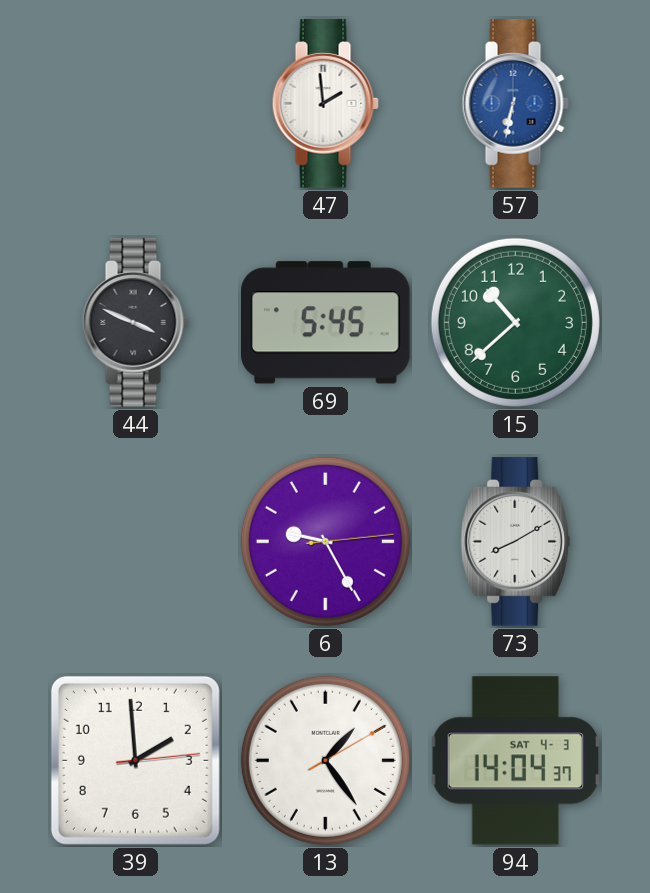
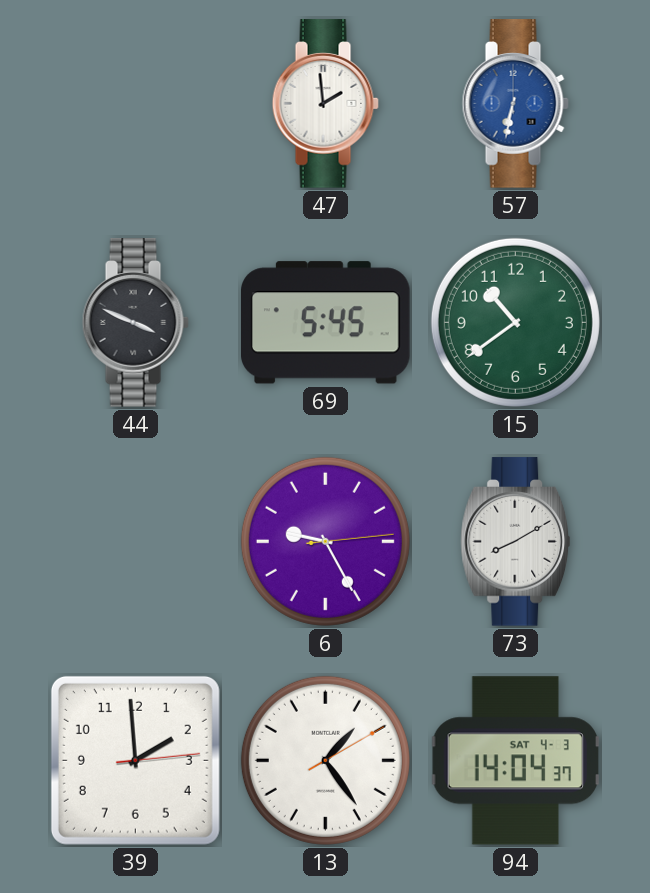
15: 10:38 -> 10:39 (515, 322)
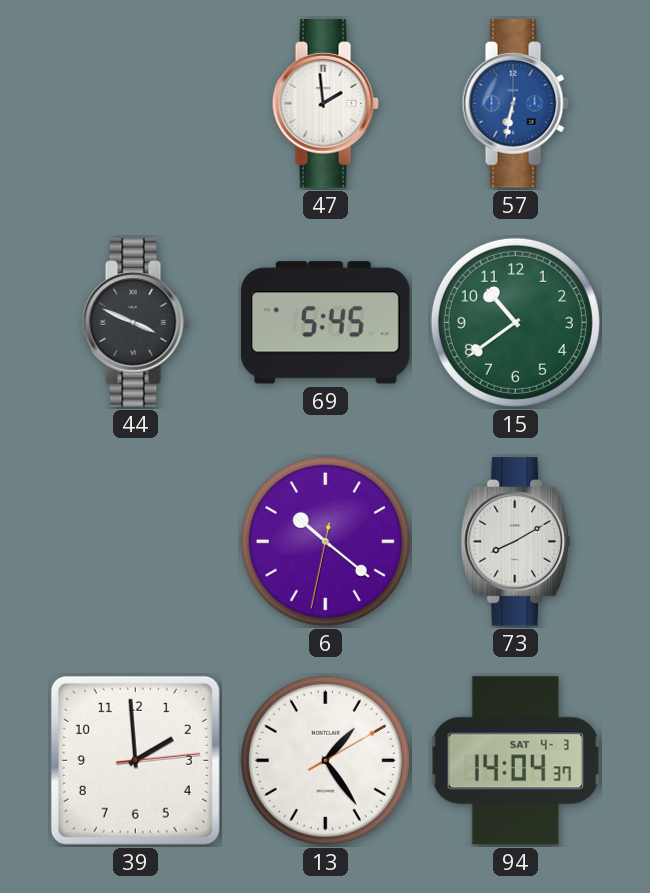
6: 9:25 -> 10:21 (325, 541)
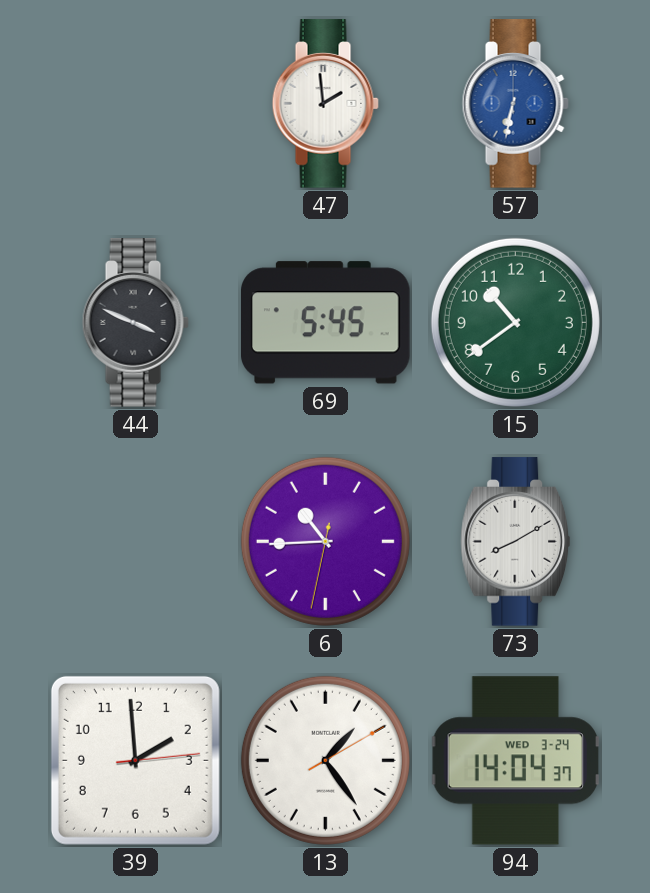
6: 10:21 -> 10:44 (325, 541)
94 date: SAT 4-3 -> WED 3-24 (516, 761)
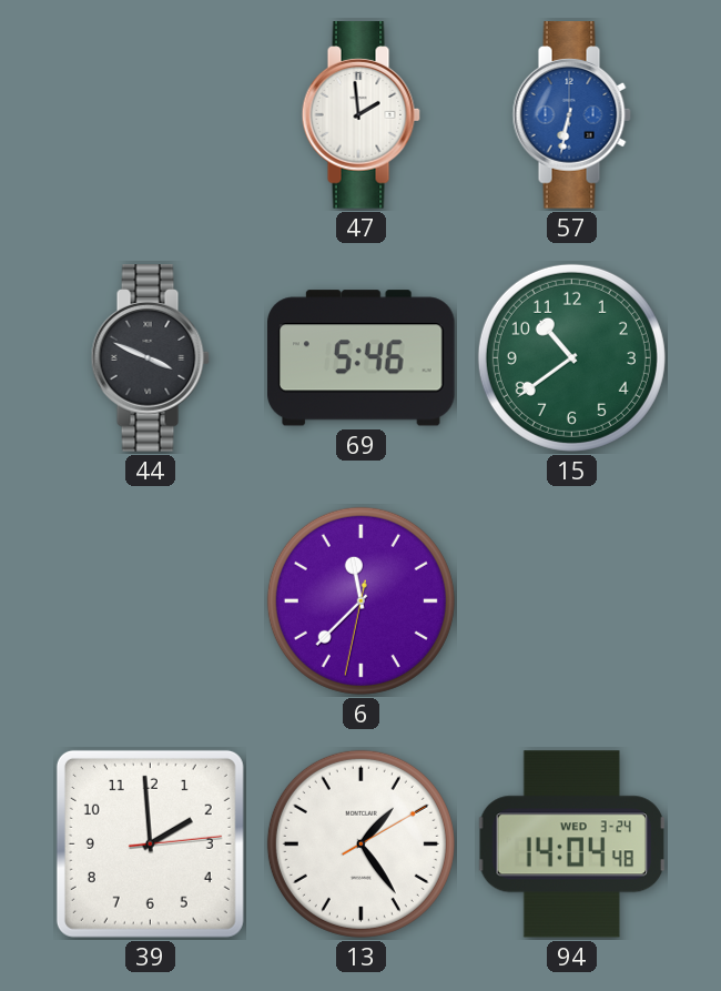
69: 5:45 -> 5:46 (362, 358)
6: 10:44 -> 11:37 (360, 600)
73: 8:10 -> none (516, 542)
94: 14:04:37 -> 14:04:48 (572, 845)
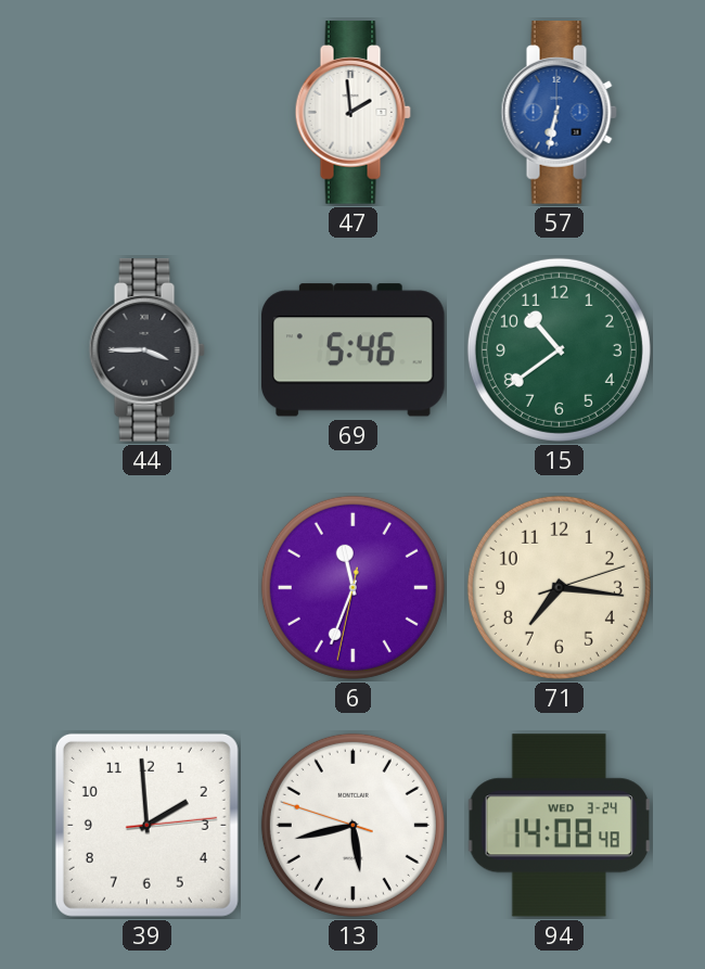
44: 3:49 -> 3:45 (146, 350)
6: 11:37 -> 11:33 (352, 587)
71: none -> 7:16 (559, 587)
13: 1:24 -> 5:42 (352, 825)
94: 14:04 -> 14:08 (560, 826)
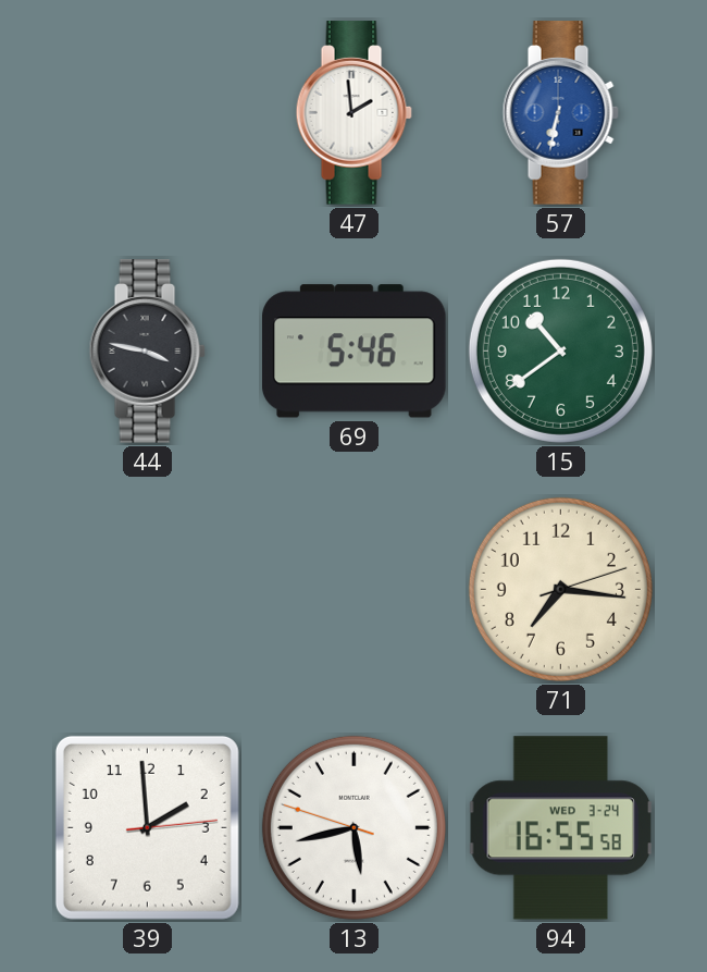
44: 3:45 -> 3:47 (147, 352)
6: 11:33 -> none (352, 587)
94: 14:08 -> 16:55 (561, 828)
